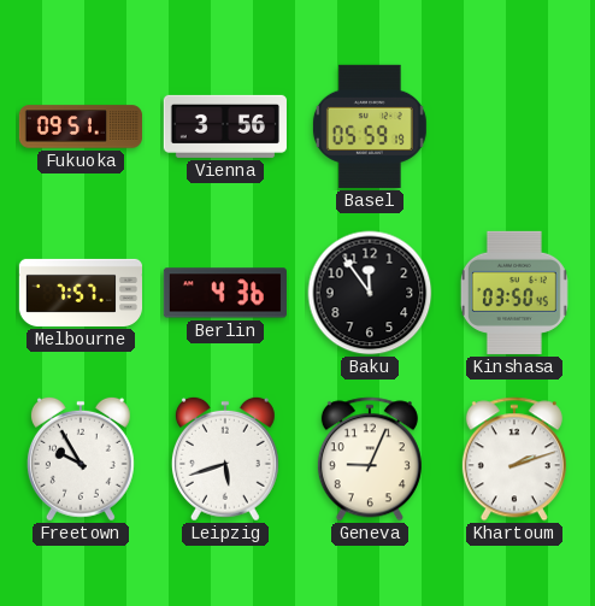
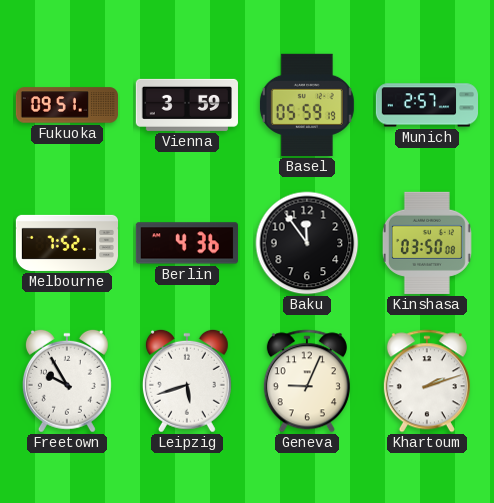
Vienna: 3:56 -> 3:59 (187, 105)
Munich: none -> 2:57 (426, 105)
Melbourne: 7:57 -> 7:52 (66, 243)
Kinshasa: 03:50:45 -> 03:50:08 (427, 243)
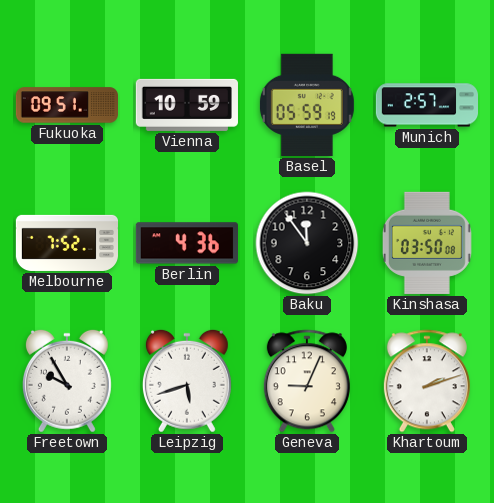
Vienna: 3:59 -> 10:59 (187, 105)
